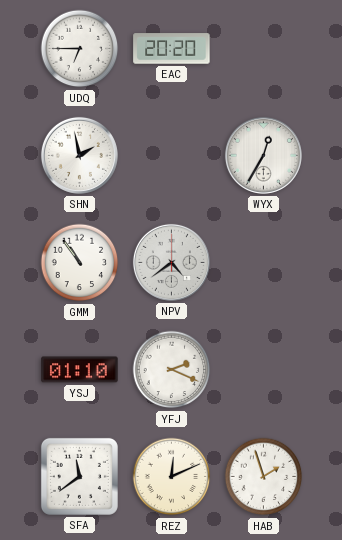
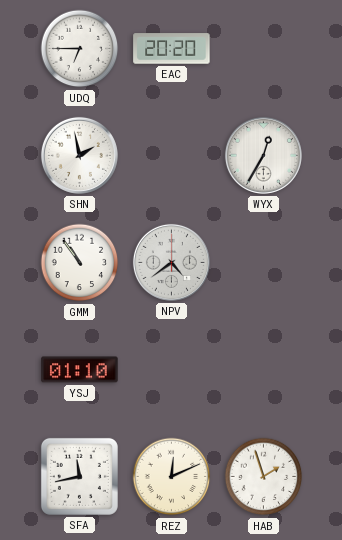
YFJ: 2:19 -> none (172, 370)
SFA: 11:39 -> 11:43 (79, 476)
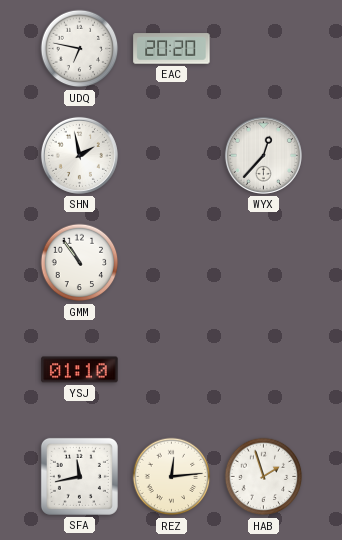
UDQ: 6:45 -> 6:47 (80, 49)
WYX: 12:35 -> 12:37 (263, 155)
NPV: 4:39 -> none (171, 262)
REZ: 12:11 -> 12:14 (172, 477)
